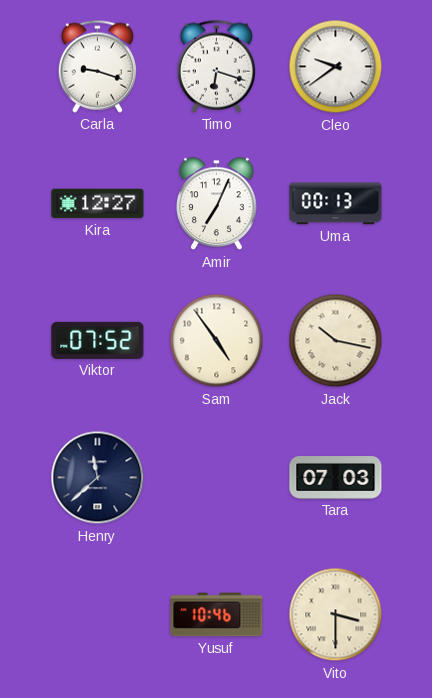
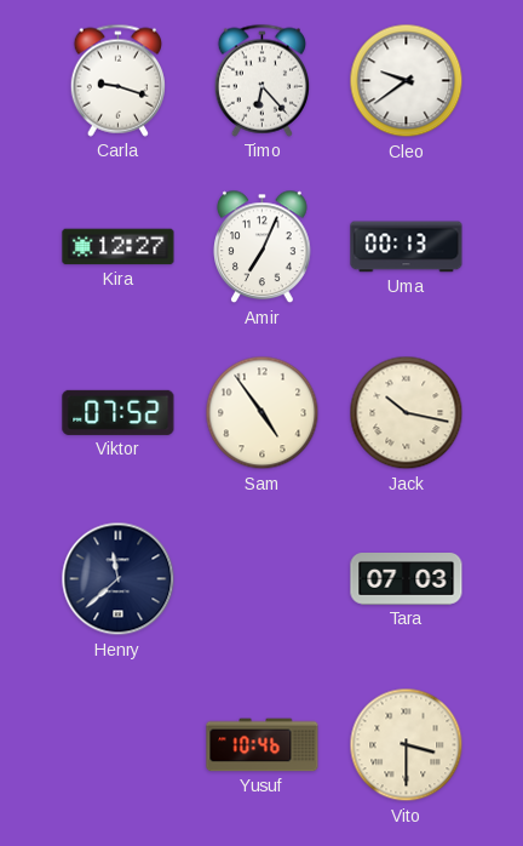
Timo: 6:18 -> 6:23 (261, 80)
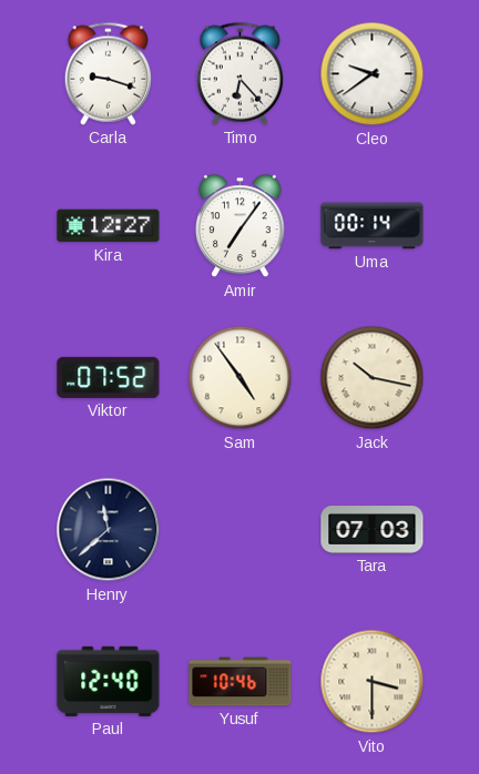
Amir: 7:04 -> 7:06 (241, 226)
Uma: 00:13 -> 00:14 (373, 226)
Paul: none -> 12:40 (109, 681)
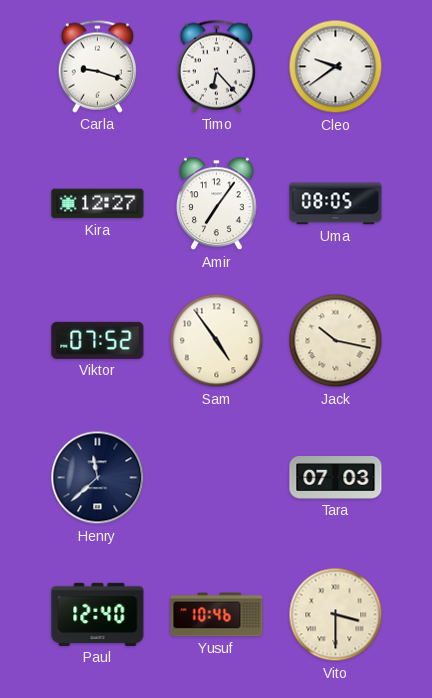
Uma: 00:14 -> 08:05 (336, 204)
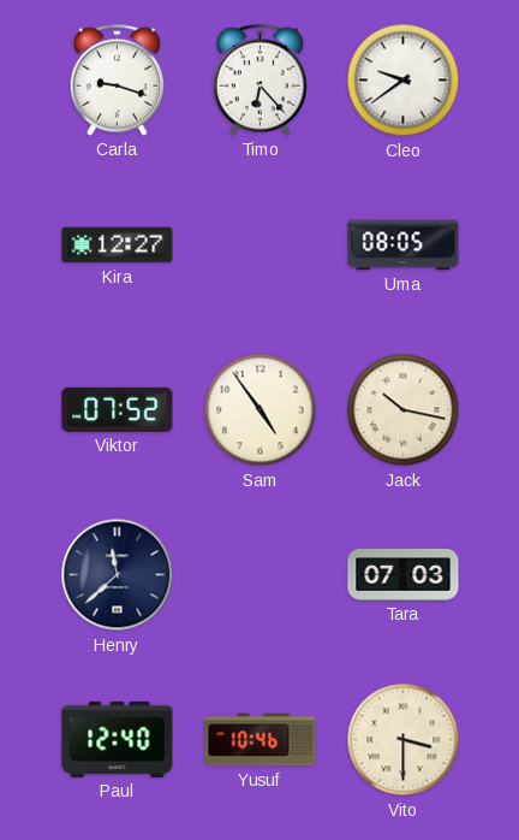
Amir: 7:06 -> none (217, 204)
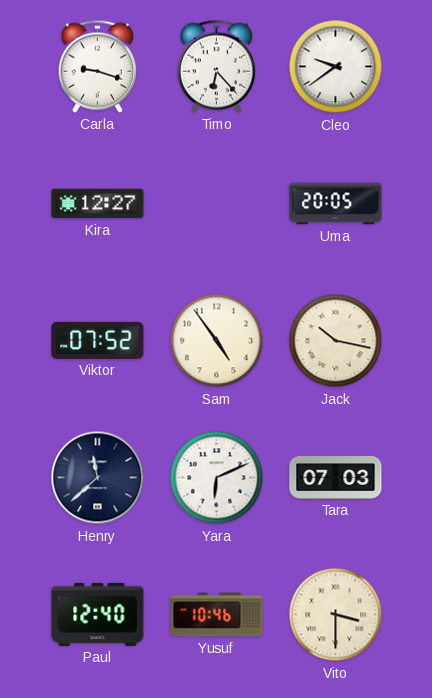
Uma: 08:05 -> 20:05 (336, 204)
Yara: none -> 6:11 (217, 478)
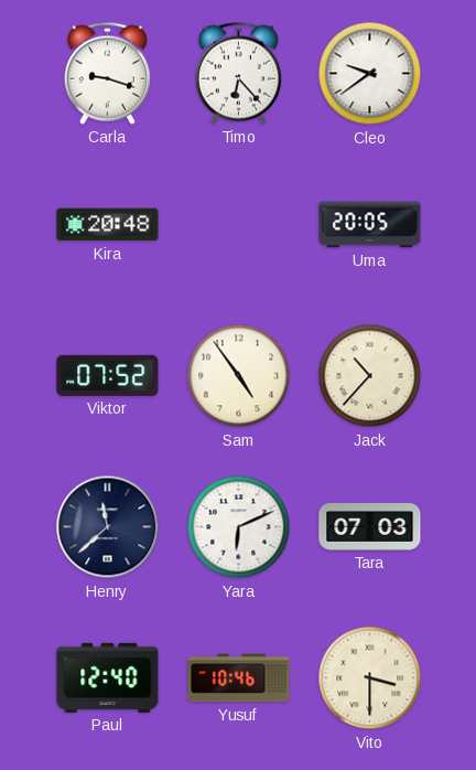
Kira: 12:27 -> 20:48 (108, 225)
Jack: 10:17 -> 10:37 (370, 376)
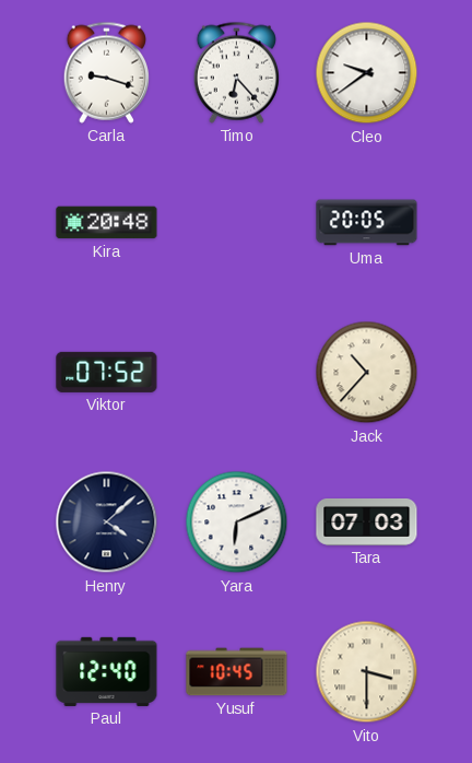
Sam: 4:54 -> none (239, 376)
Henry: 11:38 -> 4:08 (107, 523)
Yusuf: 10:46 -> 10:45 (237, 672)
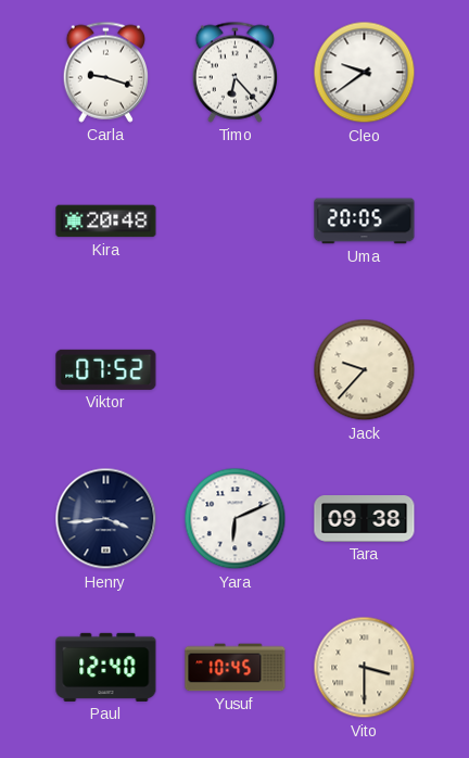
Jack: 10:37 -> 9:37 (365, 370)
Henry: 4:08 -> 3:44 (106, 519)
Tara: 07:03 -> 09:38 (365, 519)
